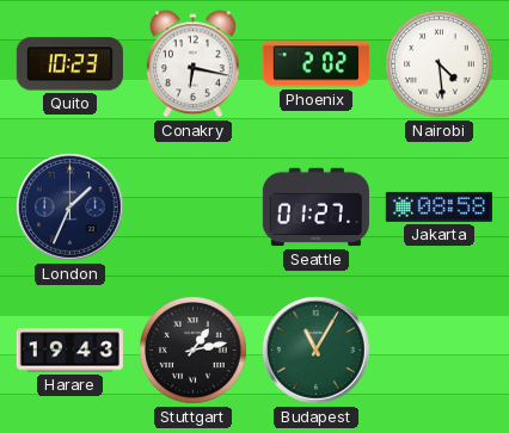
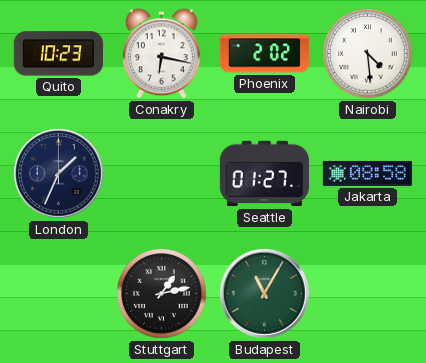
Harare: 19:43 -> none (69, 351)
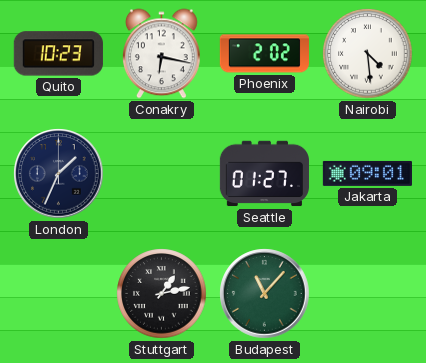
Jakarta: 08:58 -> 09:01 (367, 173)
Budapest: 11:05 -> 11:07 (265, 294)
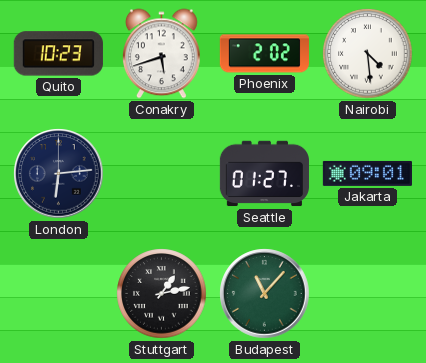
Conakry: 6:17 -> 5:42 (161, 54)
London: 1:34 -> 6:14 (59, 174)
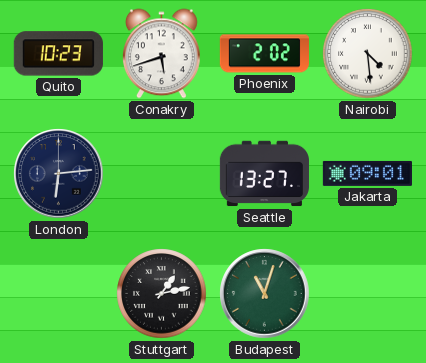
Seattle: 01:27 -> 13:27 (264, 174)
Budapest: 11:07 -> 11:03 (265, 294)
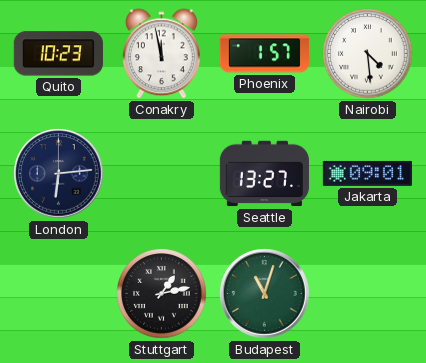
Conakry: 5:42 -> 11:58 (161, 54)
Phoenix: 2:02 -> 1:57 (264, 54)
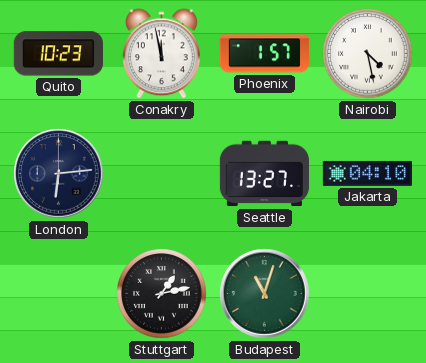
Nairobi: 4:29 -> 4:28 (368, 54)
Jakarta: 09:01 -> 04:10 (367, 173)
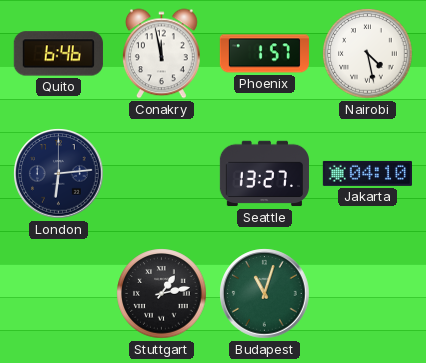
Quito: 10:23 -> 6:46 (58, 54)
